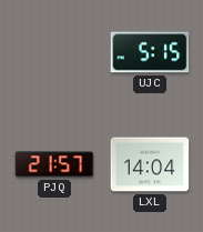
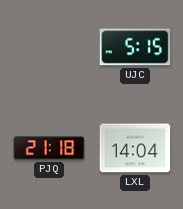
PJQ: 21:57 -> 21:18 (49, 148)
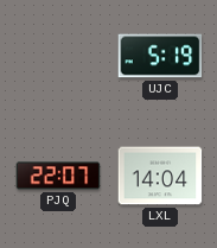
UJC: 5:15 -> 5:19 (160, 56)
PJQ: 21:18 -> 22:07 (58, 176)
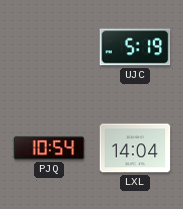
PJQ: 22:07 -> 10:54 (49, 148)
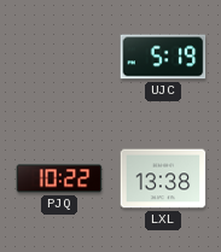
PJQ: 10:54 -> 10:22 (59, 178)
LXL: 14:04 -> 13:38 (163, 178)
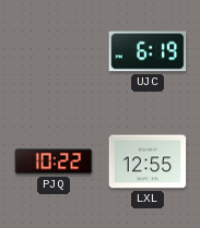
UJC: 5:19 -> 6:19 (148, 51)
LXL: 13:38 -> 12:55 (148, 161)
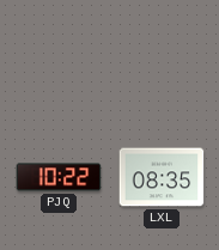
UJC: 6:19 -> none (148, 51)
LXL: 12:55 -> 08:35 (162, 177)
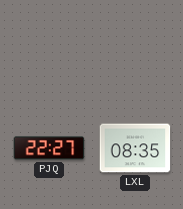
PJQ: 10:22 -> 22:27 (49, 148)
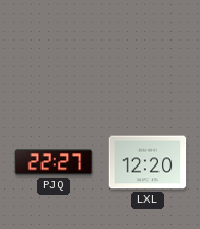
LXL: 08:35 -> 12:20 (148, 162)
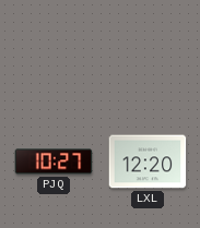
PJQ: 22:27 -> 10:27 (54, 161)
